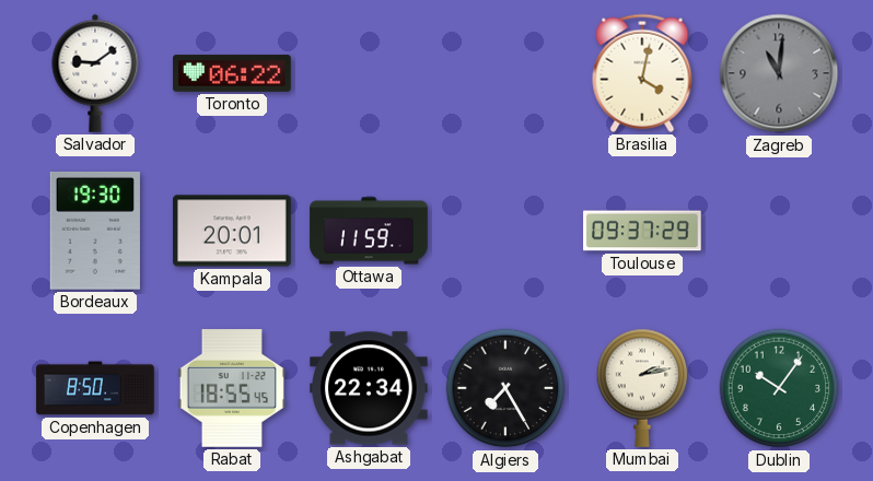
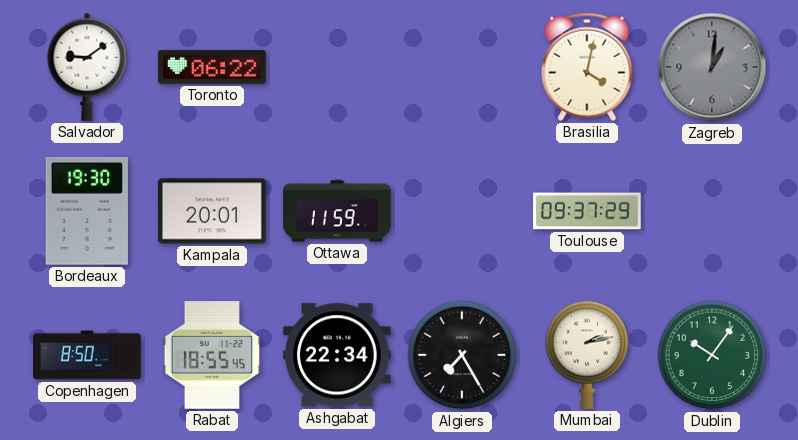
Zagreb: 11:01 -> 1:01 (712, 67)
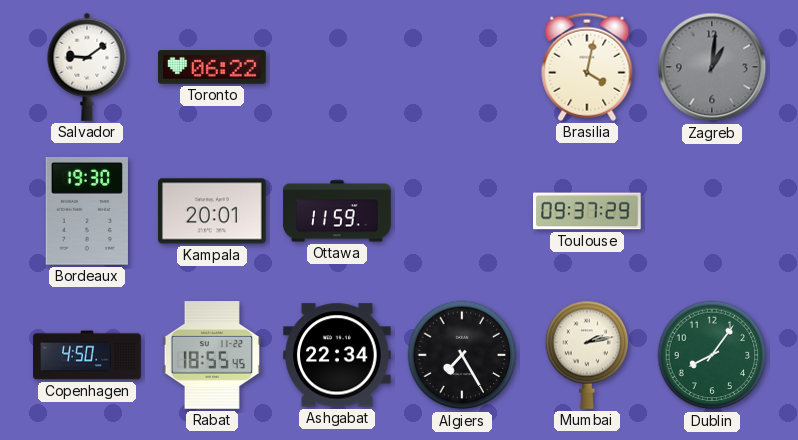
Copenhagen: 8:50 -> 4:50 (87, 355)
Dublin: 10:06 -> 8:06 (712, 355)
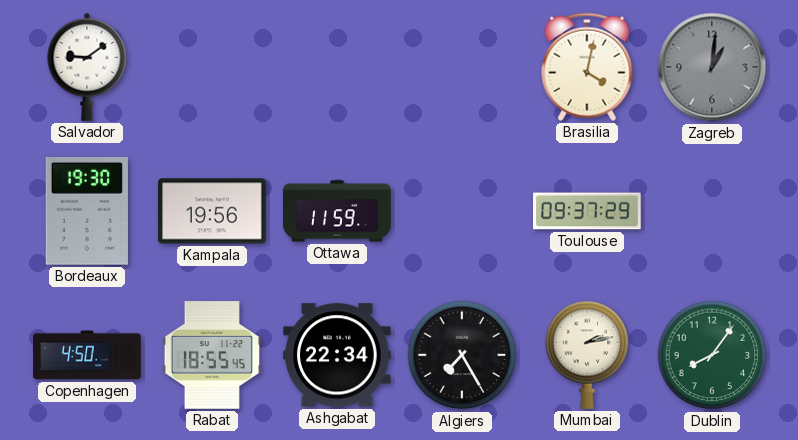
Toronto: 06:22 -> none (212, 67)
Kampala: 20:01 -> 19:56 (212, 211)
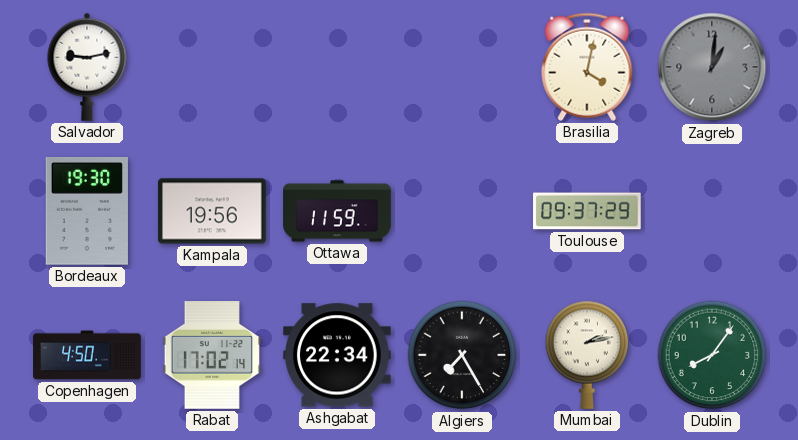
Salvador: 9:09 -> 9:13 (87, 67)
Rabat: 18:55 -> 17:02 (212, 355)
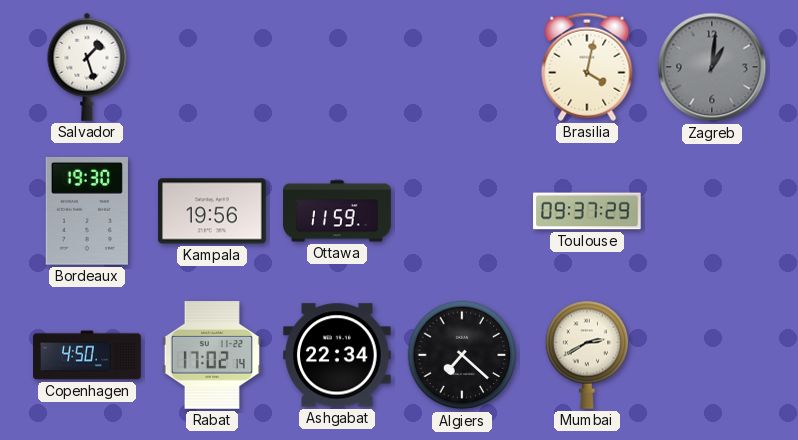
Salvador: 9:13 -> 1:27 (87, 67)
Algiers: 7:25 -> 7:22 (462, 355)
Mumbai: 2:13 -> 2:40 (587, 355)
Dublin: 8:06 -> none (712, 355)
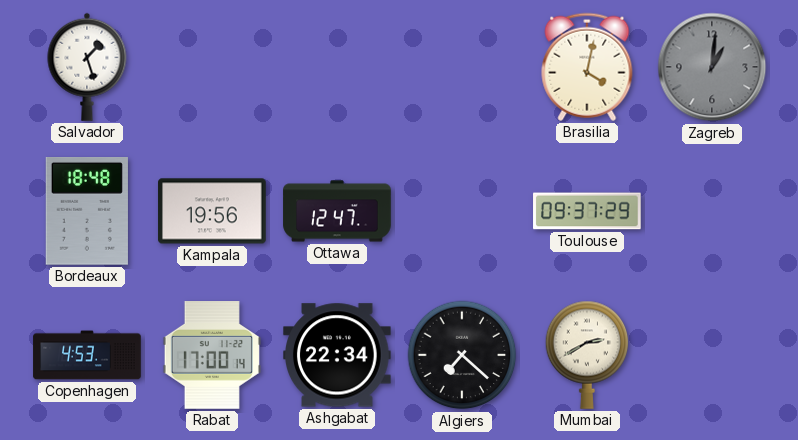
Bordeaux: 19:30 -> 18:48 (87, 212)
Ottawa: 11:59 -> 12:47 (337, 211)
Copenhagen: 4:50 -> 4:53 (87, 355)
Rabat: 17:02 -> 17:00 (212, 355)
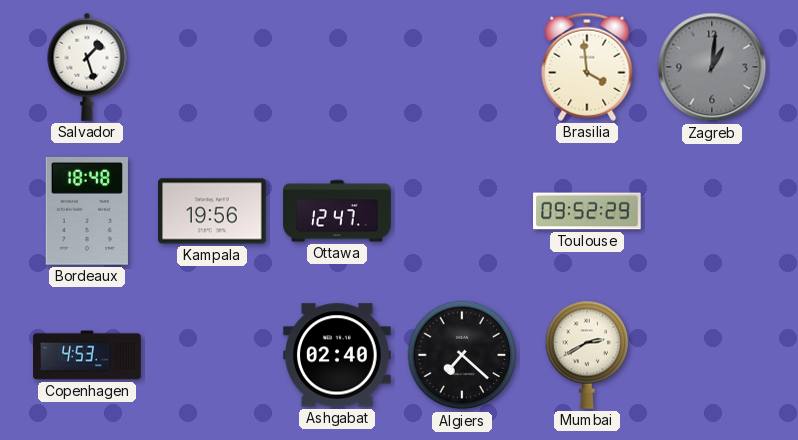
Brasilia: 4:02 -> 3:59 (587, 67)
Toulouse: 09:37 -> 09:52 (587, 211)
Rabat: 17:00 -> none (212, 355)
Ashgabat: 22:34 -> 02:40 (338, 355)
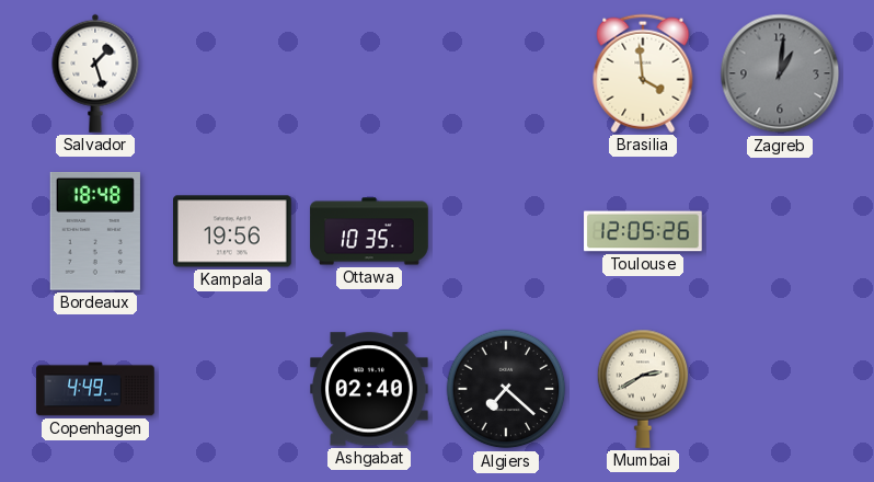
Ottawa: 12:47 -> 10:35 (369, 231)
Toulouse: 09:52 -> 12:05 (643, 231)
Copenhagen: 4:53 -> 4:49 (95, 389)
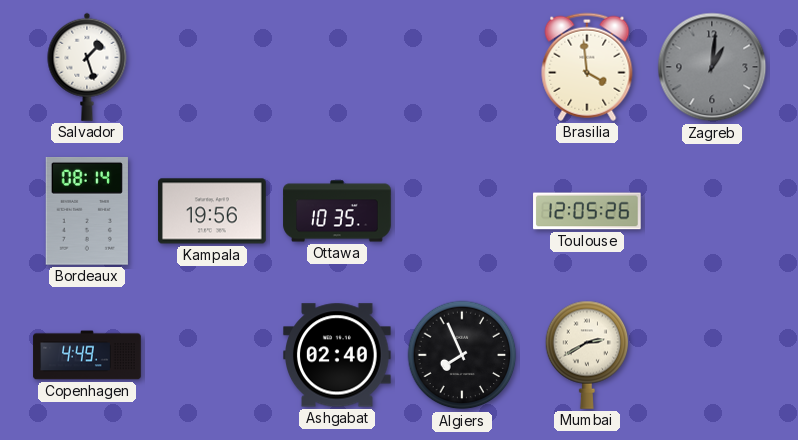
Bordeaux: 18:48 -> 08:14 (87, 212)
Algiers: 7:22 -> 7:56 (462, 355)
